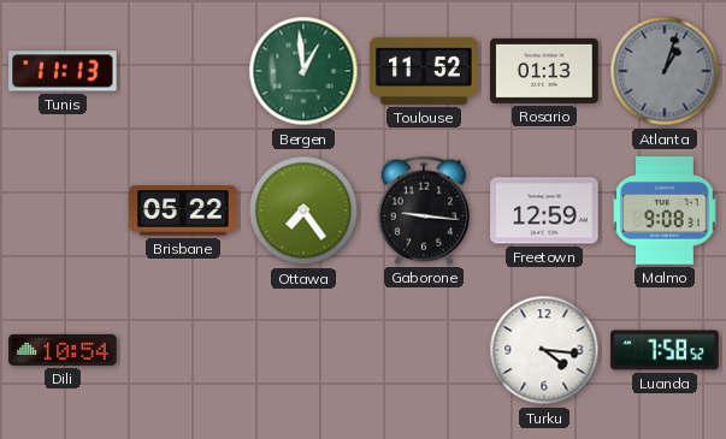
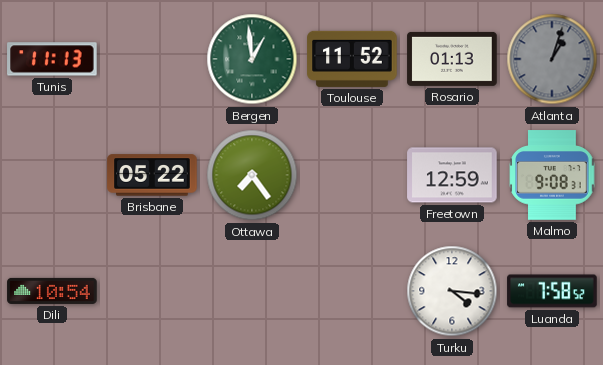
Gaborone: 9:16 -> none (424, 210)
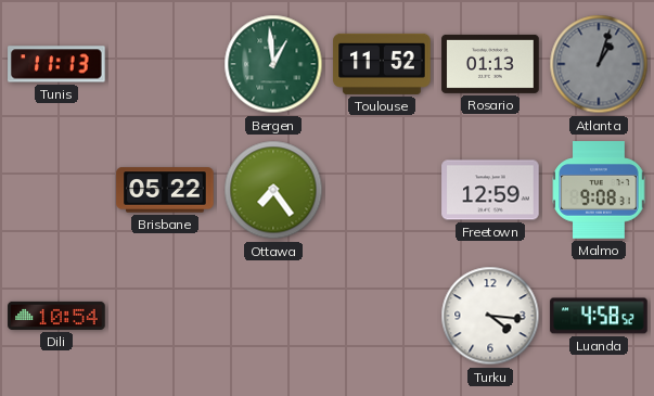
Luanda: 7:58 -> 4:58 (599, 316)
